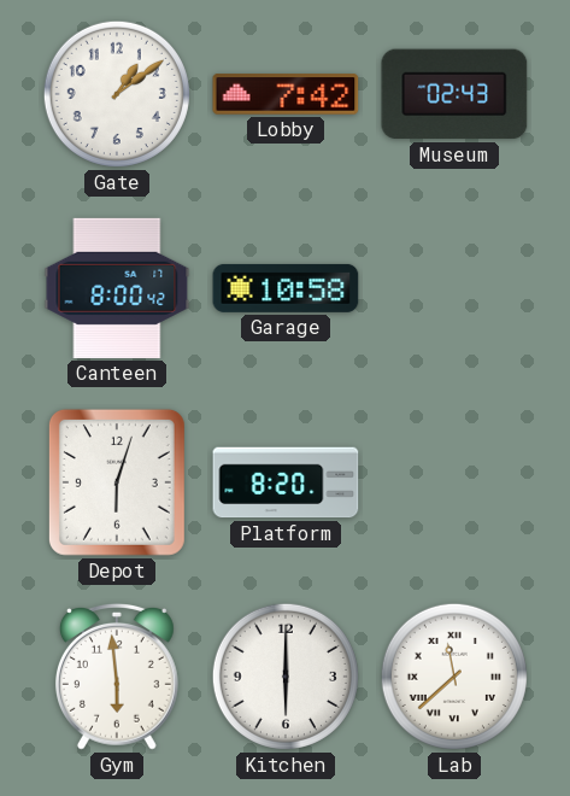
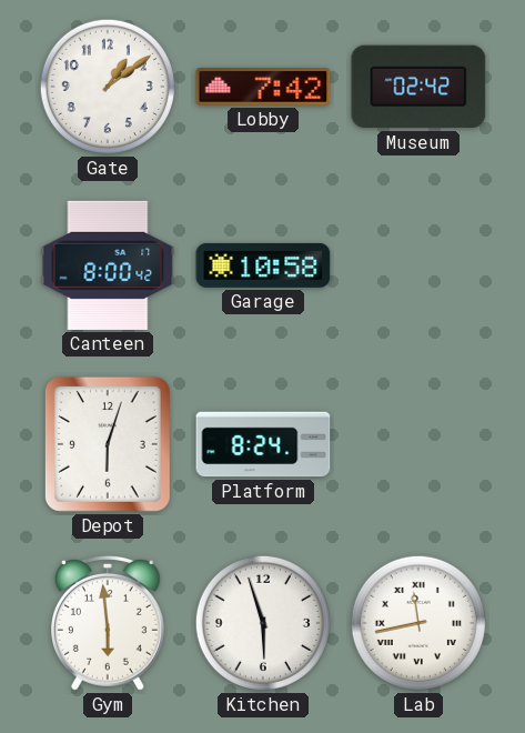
Museum: 02:43 -> 02:42 (418, 87)
Platform: 8:20 -> 8:24 (263, 444)
Kitchen: 6:00 -> 5:57 (263, 623)
Lab: 11:38 -> 11:43 (418, 623)
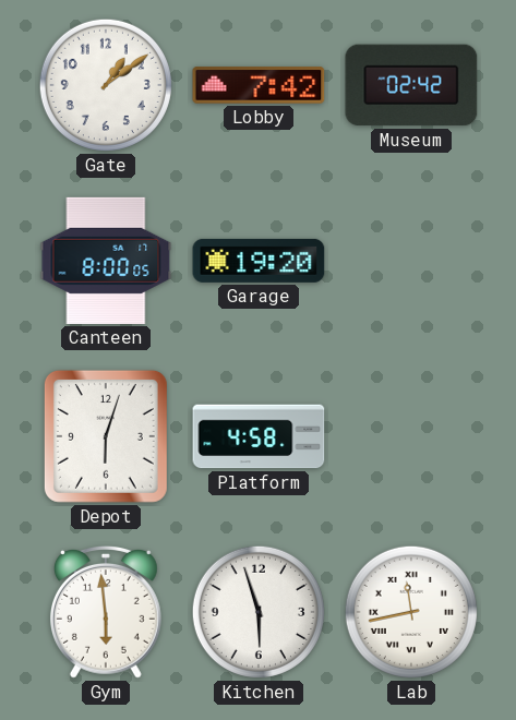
Canteen: 8:00:42 -> 8:00:05 (106, 261)
Garage: 10:58 -> 19:20 (259, 261)
Platform: 8:24 -> 4:58 (259, 436)
